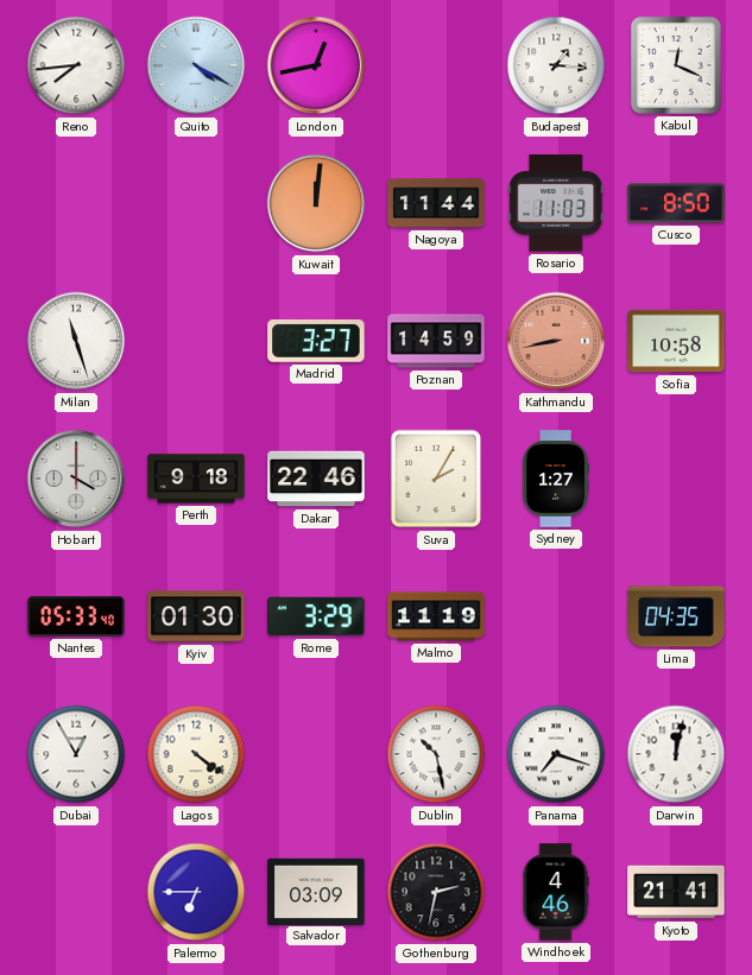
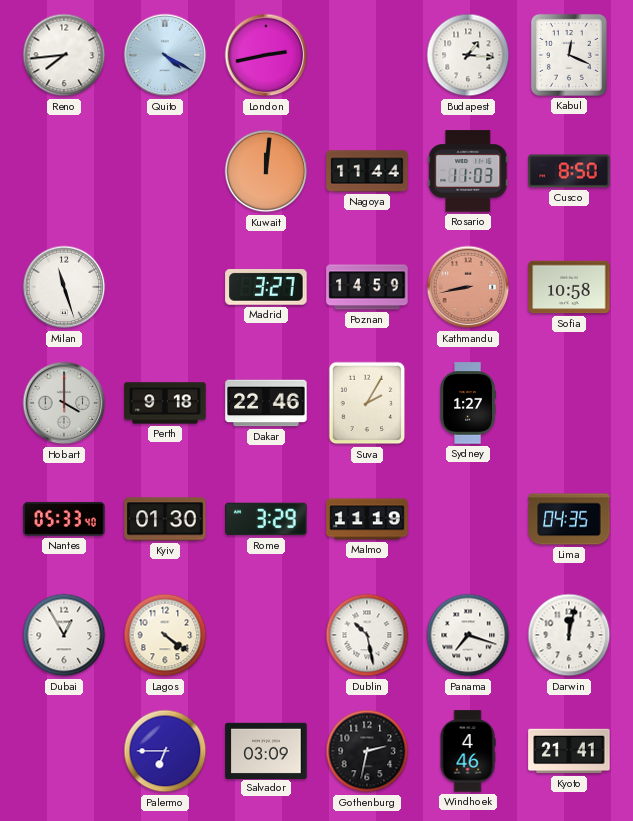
London: 12:43 -> 2:43 (266, 55)
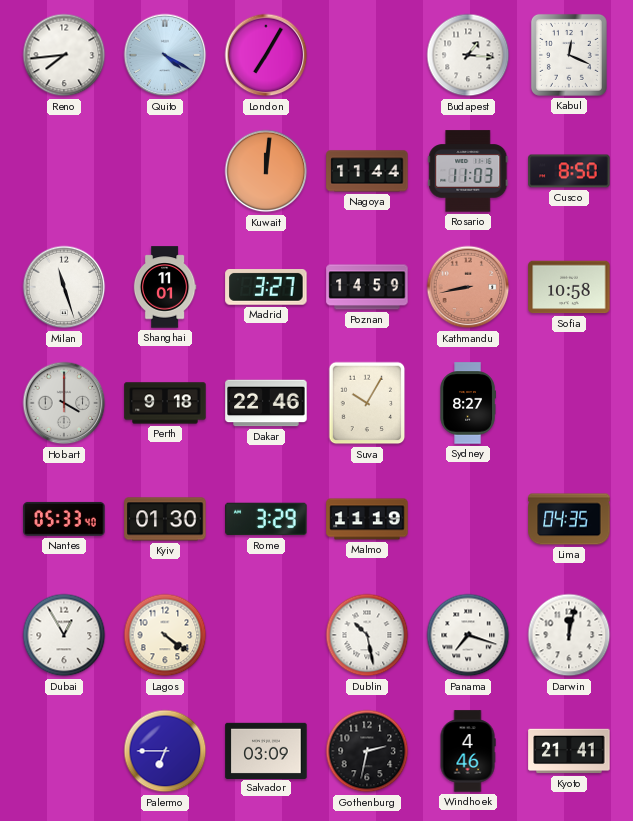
London: 2:43 -> 7:05 (266, 55)
Shanghai: none -> 11:01 (165, 287)
Suva: 2:05 -> 10:05 (367, 403)
Sydney: 1:27 -> 8:27 (468, 403)
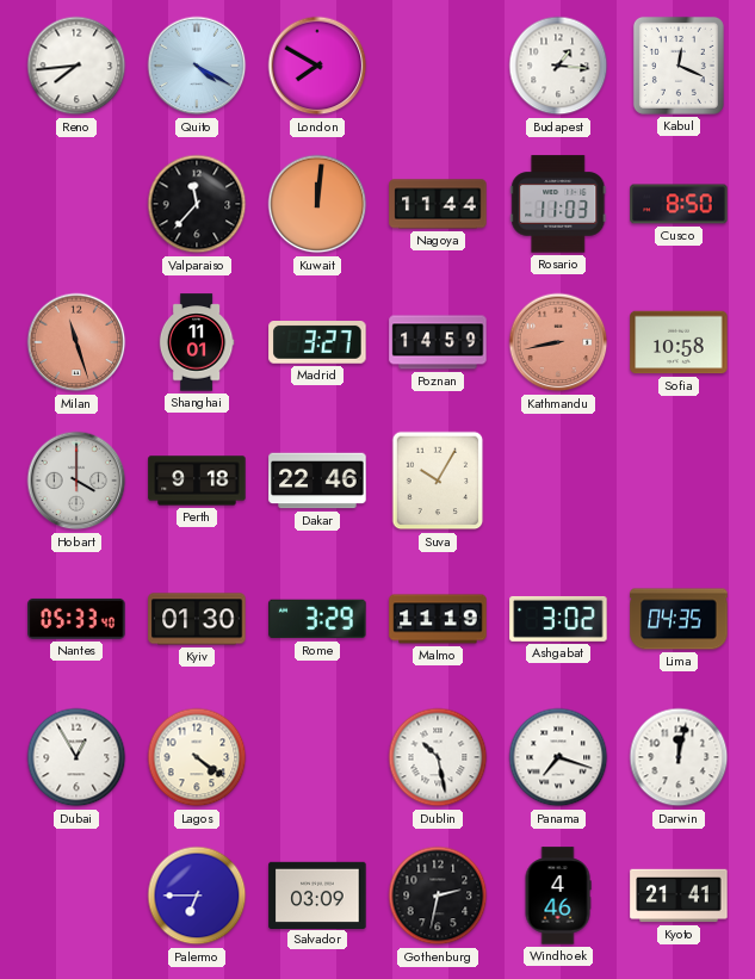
London: 7:05 -> 7:50 (317, 66)
Valparaiso: none -> 11:37 (197, 204)
Milan dial: white -> salmon (76, 342)
Sydney: 8:27 -> none (468, 403)
Ashgabat: none -> 3:02 (558, 619)
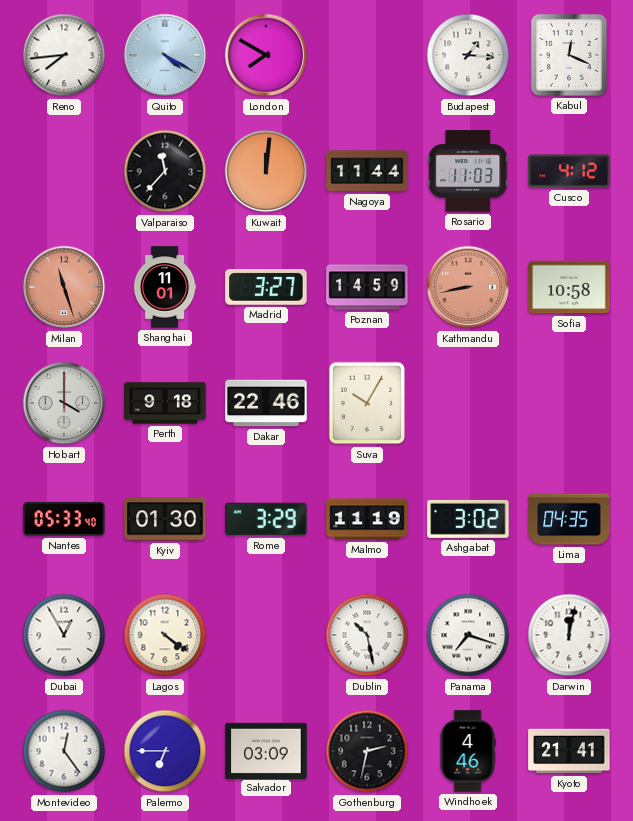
Cusco: 8:50 -> 4:12 (569, 171)
Montevideo: none -> 12:24 (64, 751)
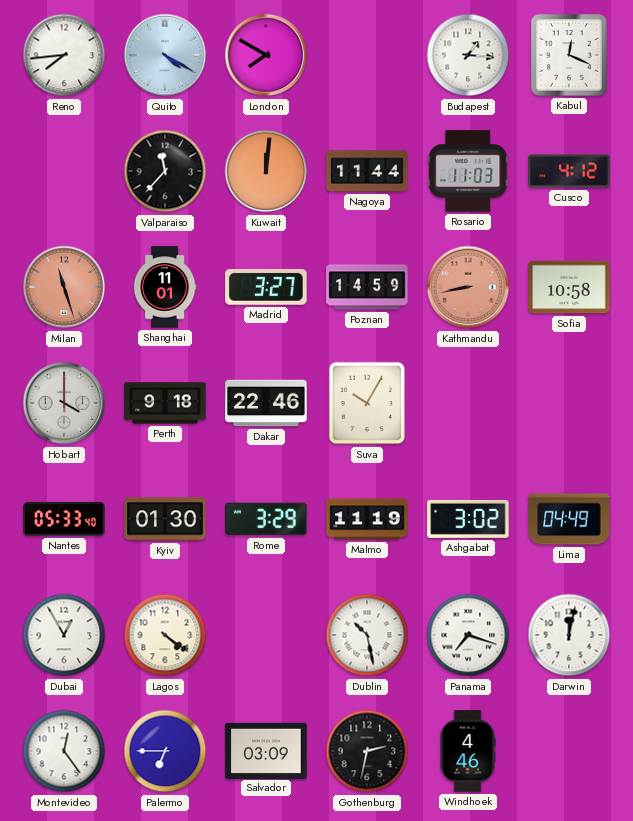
Lima: 04:35 -> 04:49 (569, 519)
Kyoto: 21:41 -> none (569, 751)
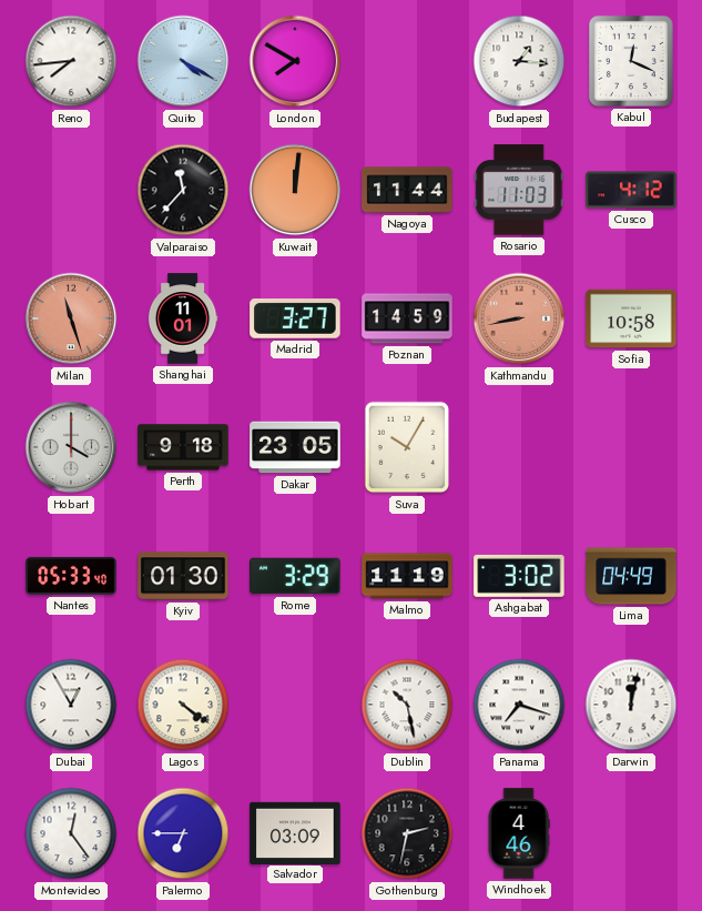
Dakar: 22:46 -> 23:05 (295, 447)
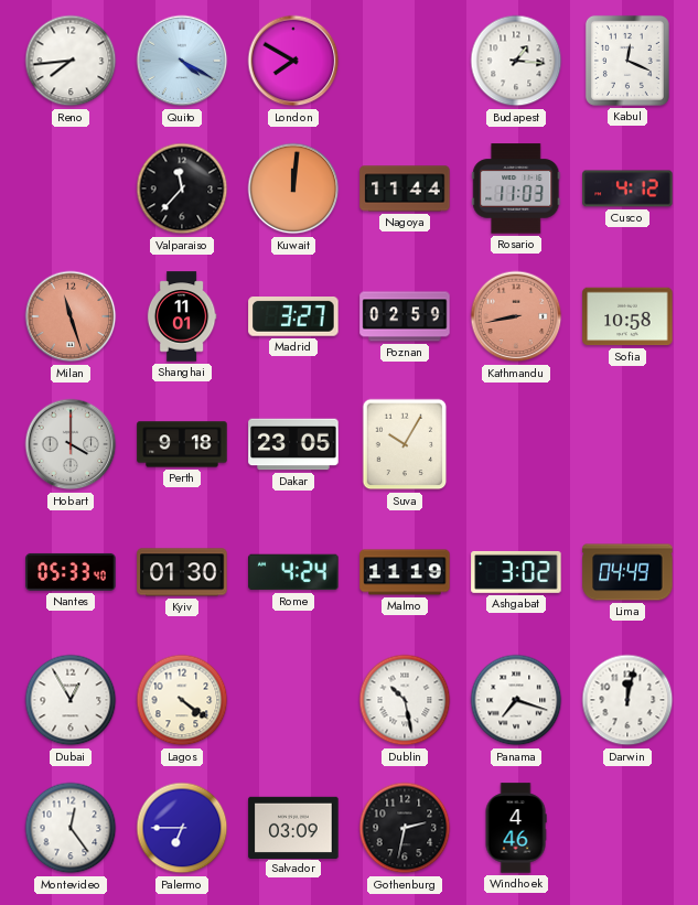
Poznan: 14:59 -> 02:59 (405, 316)
Rome: 3:29 -> 4:24 (293, 572)
